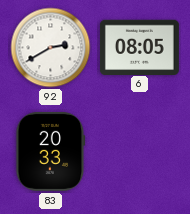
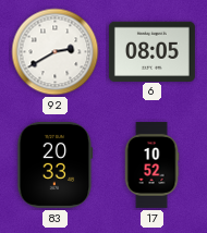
17: none -> 10:52 (151, 164)
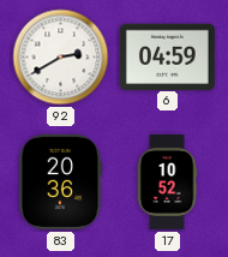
6: 08:05 -> 04:59 (167, 56)
83: 20:33 -> 20:36 (61, 181)
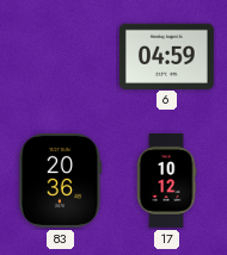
92: 2:40 -> none (61, 58)
17: 10:52 -> 10:12 (166, 180)
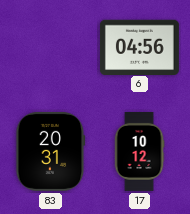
6: 04:59 -> 04:56 (139, 47)
83: 20:36 -> 20:31 (51, 151)
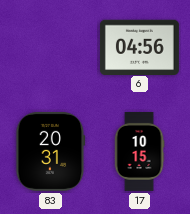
17: 10:12 -> 10:15 (139, 151)
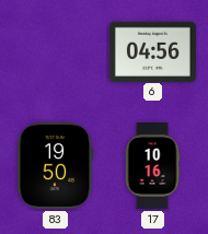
83: 20:31 -> 19:50 (56, 165)
17: 10:15 -> 10:16 (152, 165)
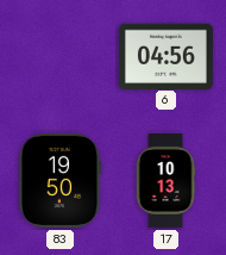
17: 10:16 -> 10:13 (165, 180)
